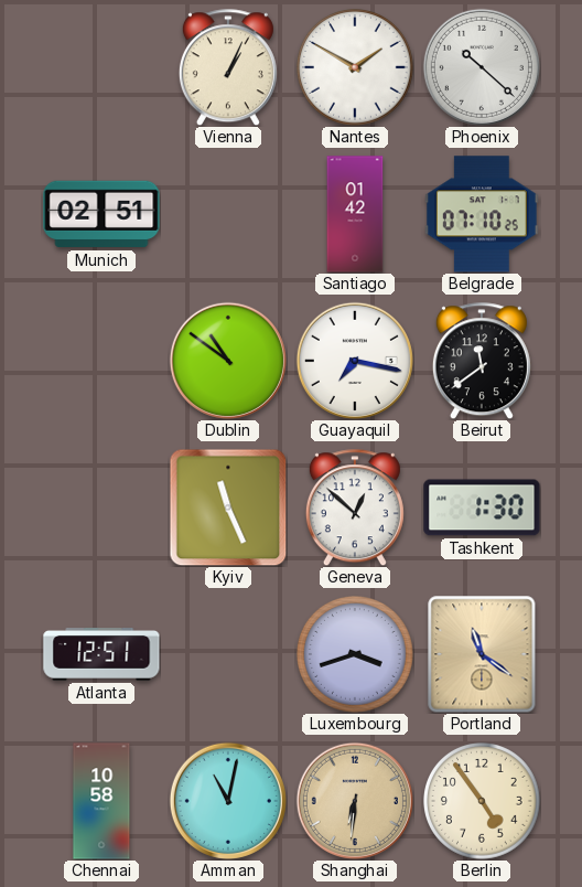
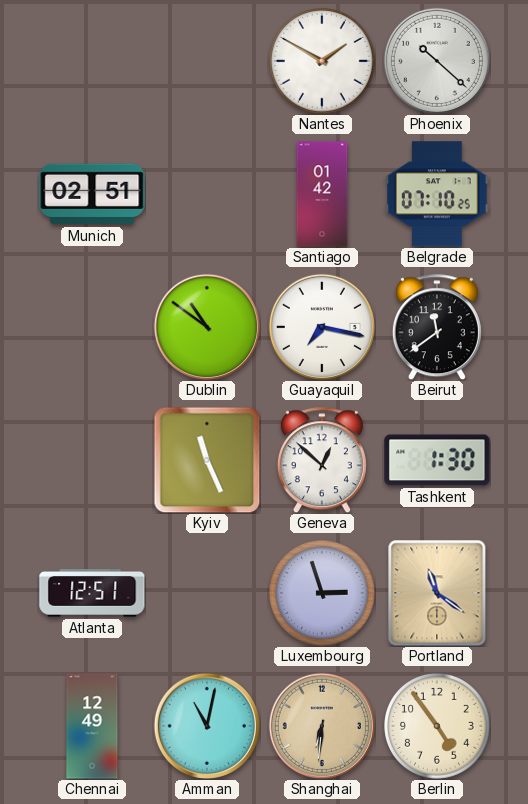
Vienna: 1:04 -> none (228, 67)
Luxembourg: 3:42 -> 2:57 (323, 594)
Chennai: 10:58 -> 12:49 (92, 726)
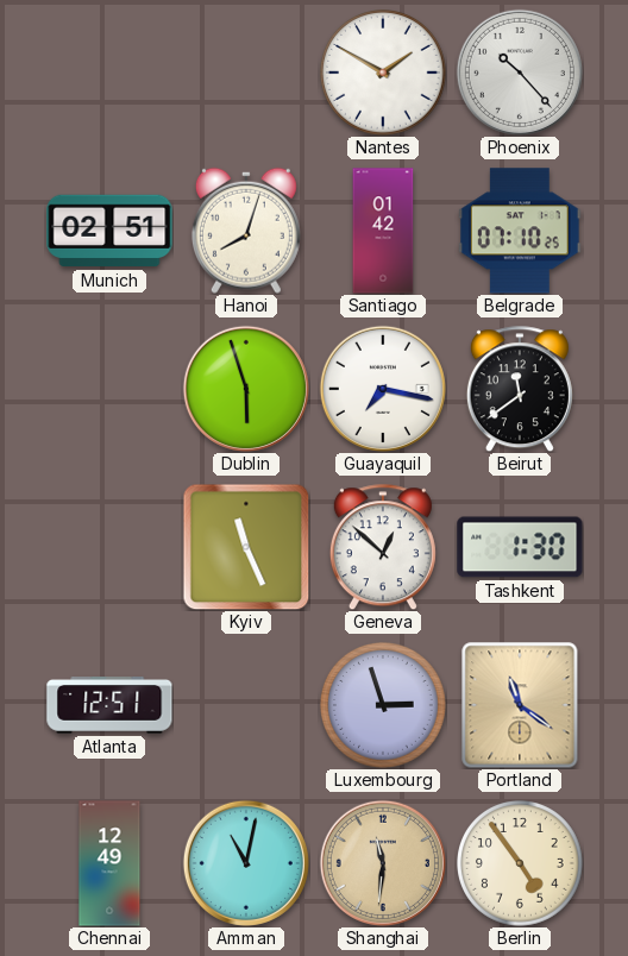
Phoenix: 10:22 -> 10:23 (520, 73)
Hanoi: none -> 8:03 (246, 231)
Dublin: 10:51 -> 5:57 (246, 389)
Shanghai: 6:31 -> 11:31 (383, 863)
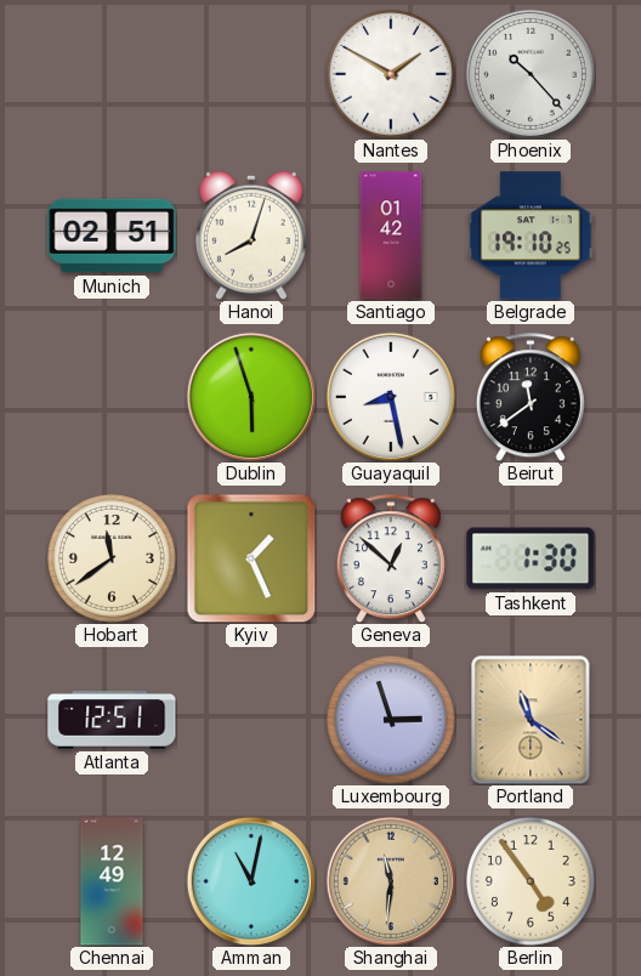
Belgrade: 07:10 -> 19:10 (531, 236)
Guayaquil: 7:17 -> 8:28 (391, 397)
Hobart: none -> 11:39 (113, 560)
Kyiv: 11:26 -> 1:26 (251, 558)
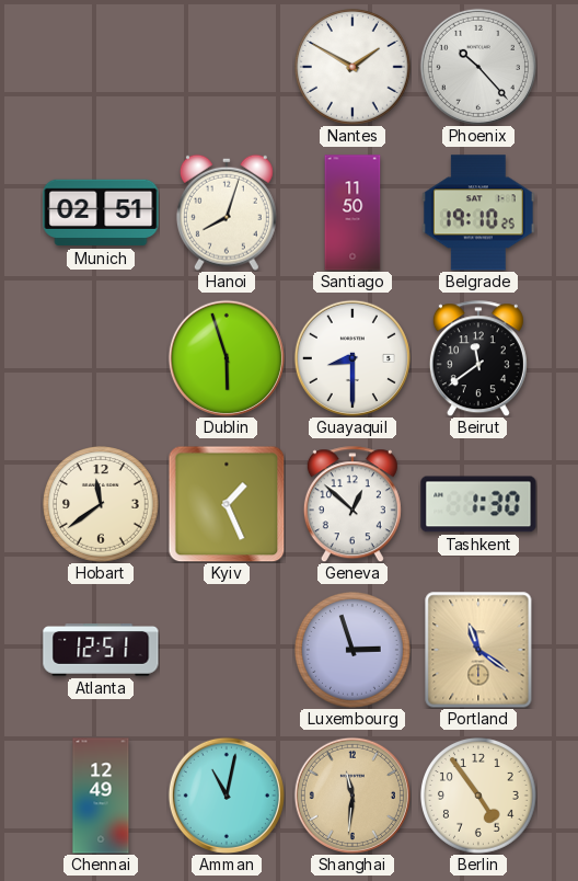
Santiago: 01:42 -> 11:50 (352, 213)
Guayaquil: 8:28 -> 8:30 (352, 358)
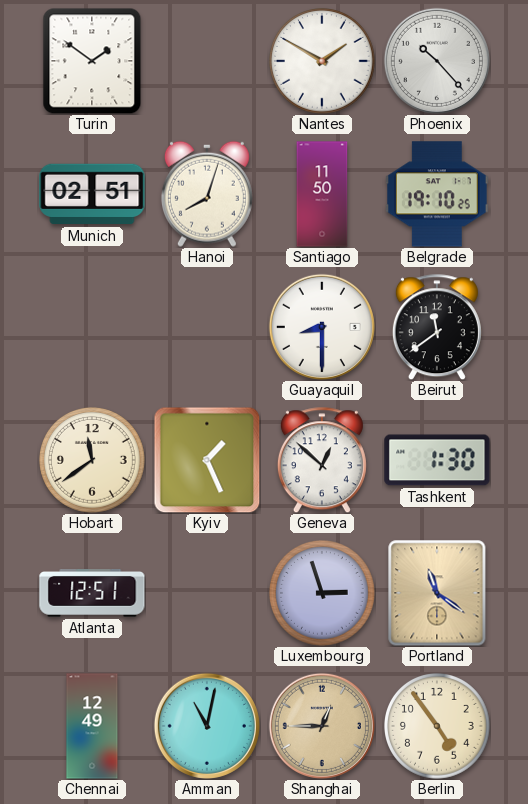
Turin: none -> 1:51 (92, 61)
Dublin: 5:57 -> none (227, 358)
Shanghai: 11:31 -> 12:45 (322, 726)
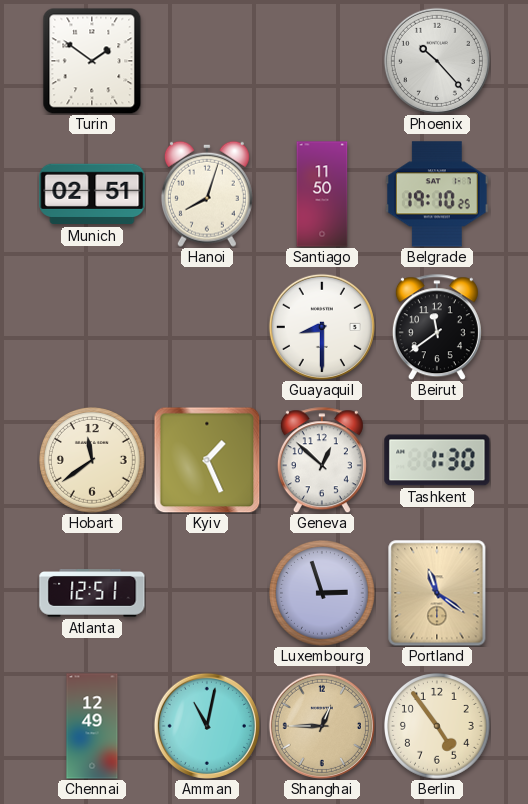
Nantes: 1:50 -> none (323, 62)
